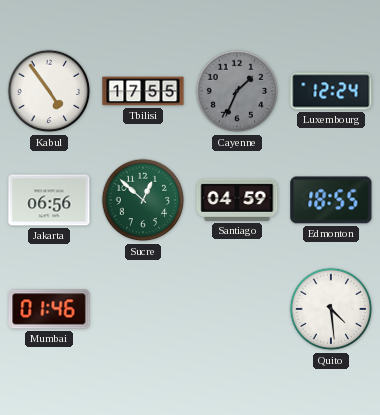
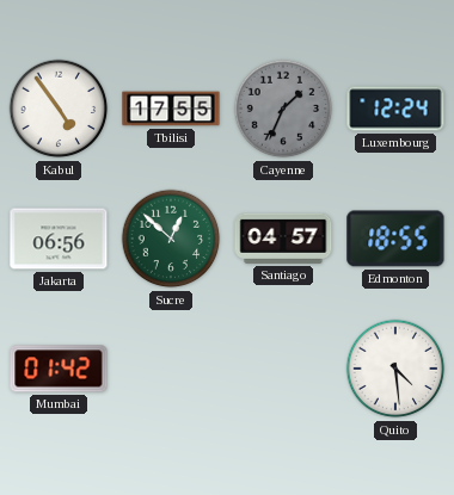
Santiago: 04:59 -> 04:57 (283, 239)
Mumbai: 01:46 -> 01:42 (59, 369)
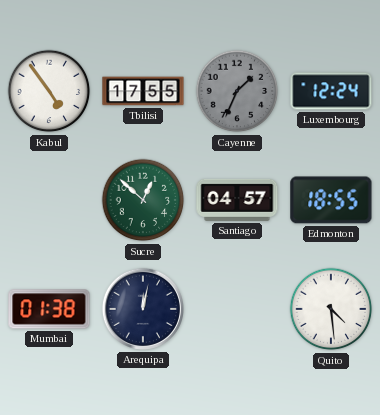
Jakarta: 06:56 -> none (59, 239)
Mumbai: 01:42 -> 01:38 (49, 309)
Arequipa: none -> 12:02 (143, 309)
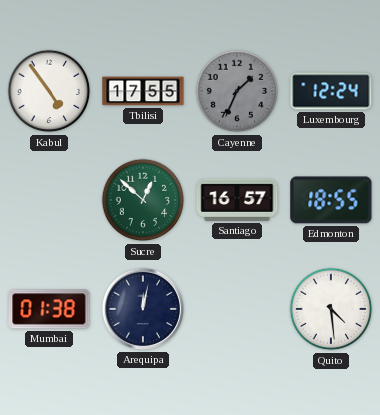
Santiago: 04:57 -> 16:57 (237, 200)
